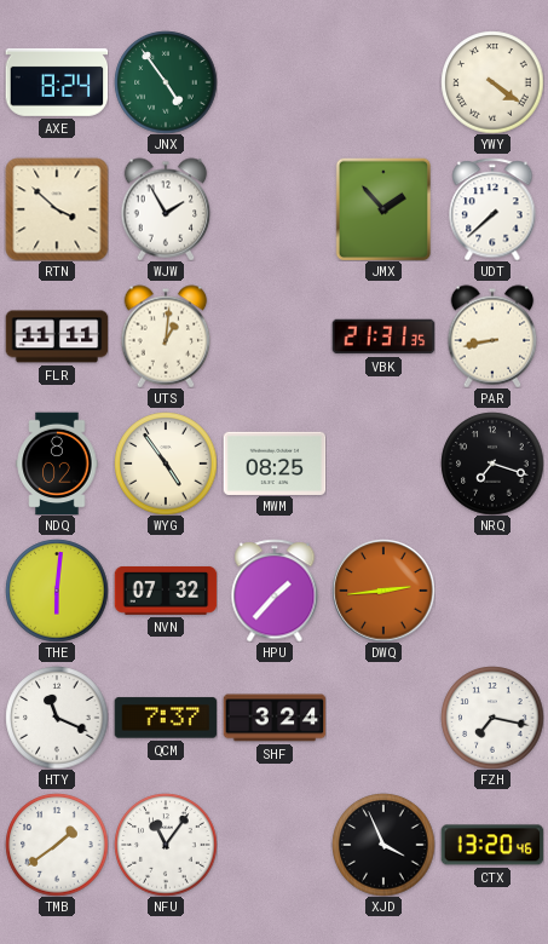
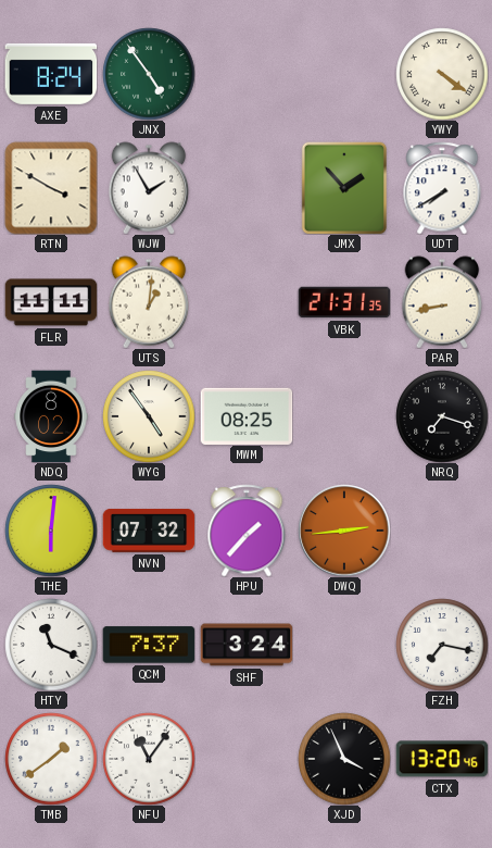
RTN: 3:52 -> 3:50 (51, 188)
UDT: 7:38 -> 7:40 (442, 188)
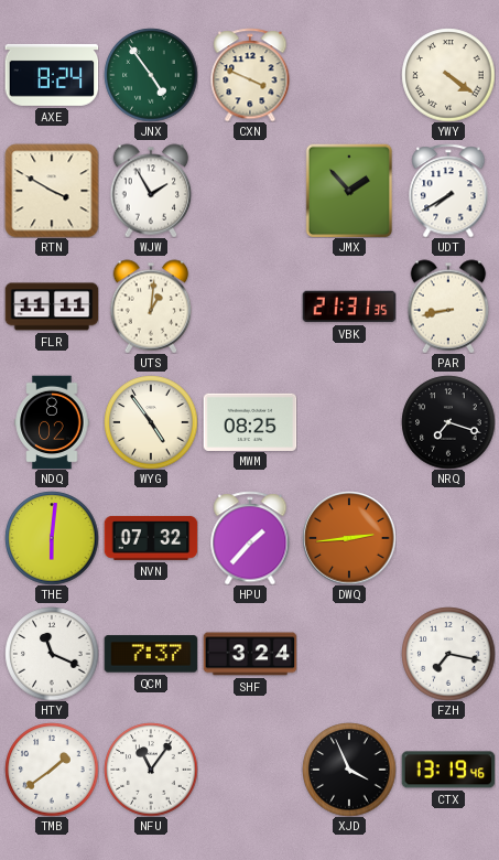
CXN: none -> 3:49 (250, 75)
CTX: 13:20 -> 13:19 (448, 770)
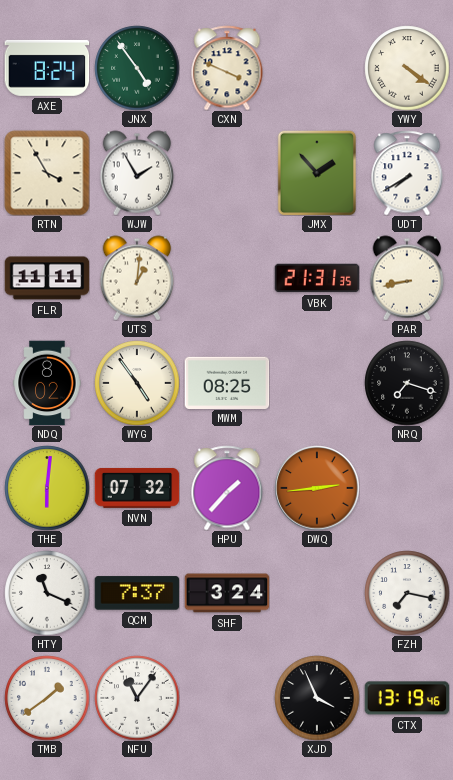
RTN: 3:50 -> 3:55 (47, 173)
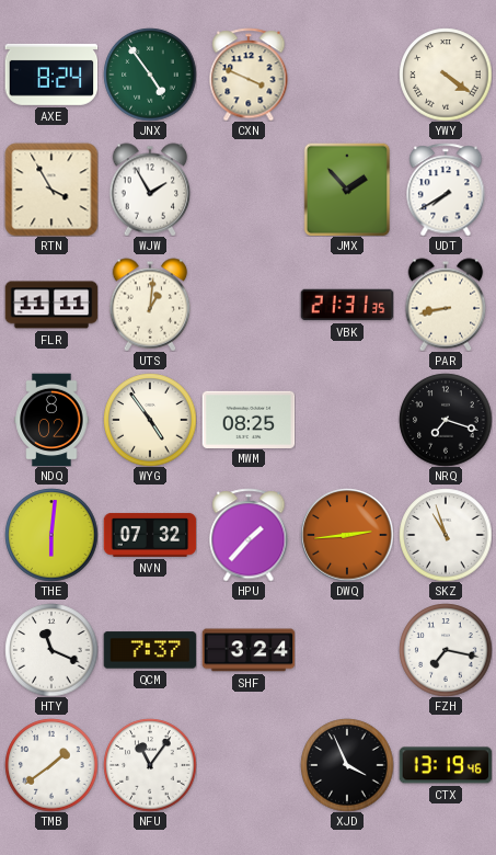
SKZ: none -> 10:57 (446, 535)
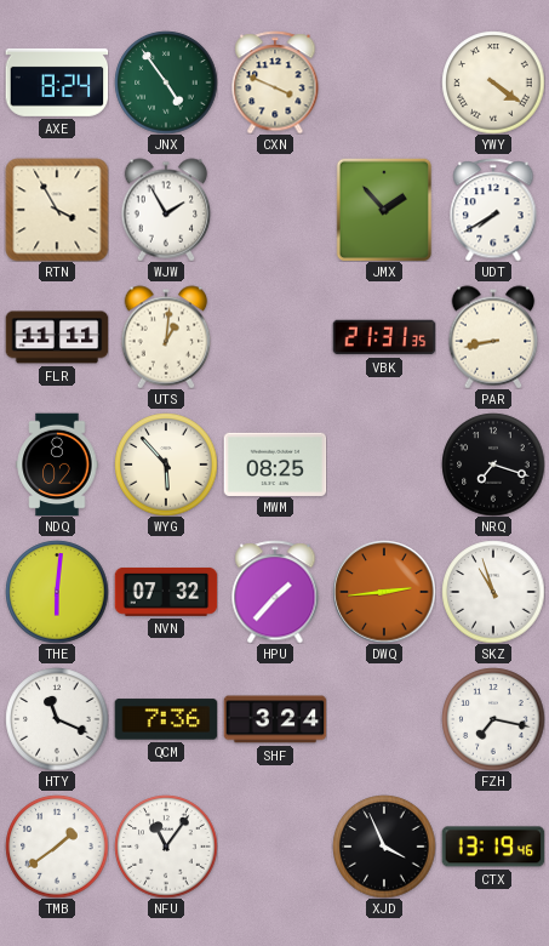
WYG: 4:54 -> 5:53 (166, 465)
QCM: 7:37 -> 7:36 (166, 719)
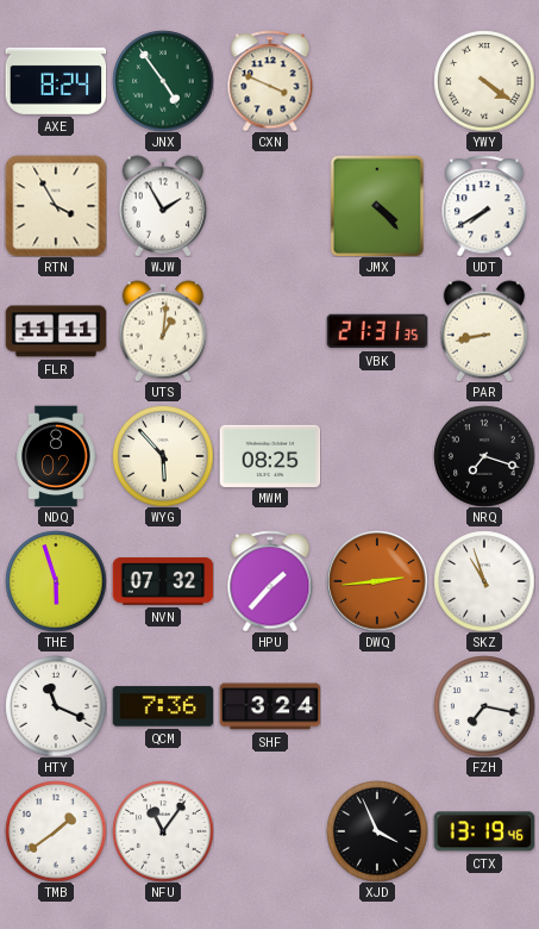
JMX: 1:53 -> 4:23 (377, 206)
THE: 6:01 -> 5:57 (56, 581)
